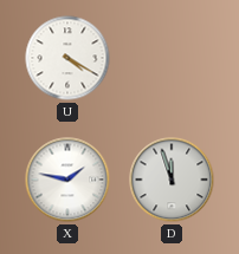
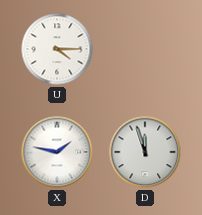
U: 4:20 -> 4:15 (57, 49)
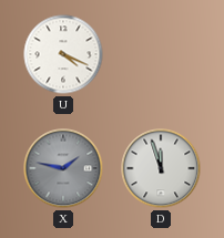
U: 4:15 -> 4:19 (63, 54)
X dial: white -> grey (63, 168)
